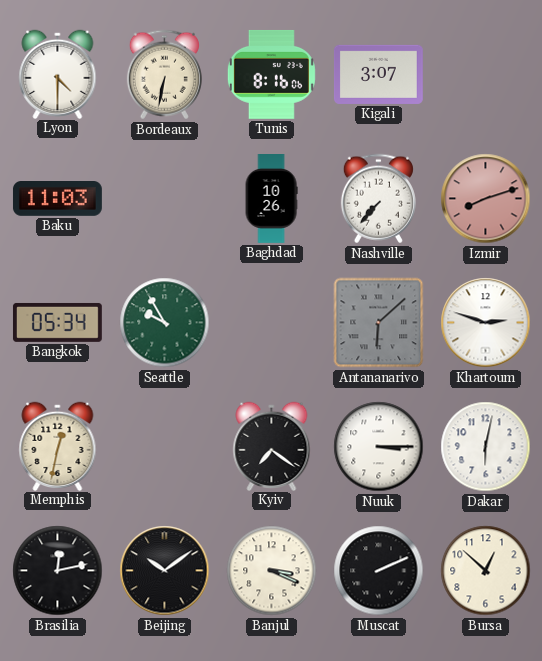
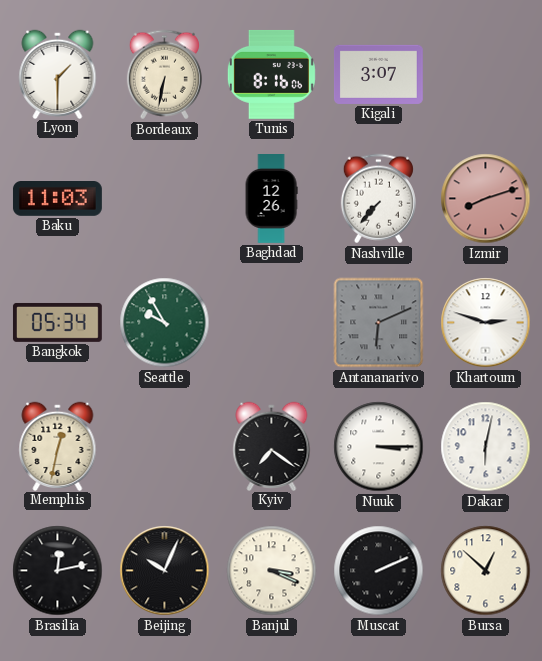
Lyon: 4:30 -> 1:30 (58, 74)
Baghdad: 10:26 -> 12:26 (271, 199)
Antananarivo: 6:08 -> 6:11 (379, 323)
Beijing: 10:09 -> 10:04 (165, 571)
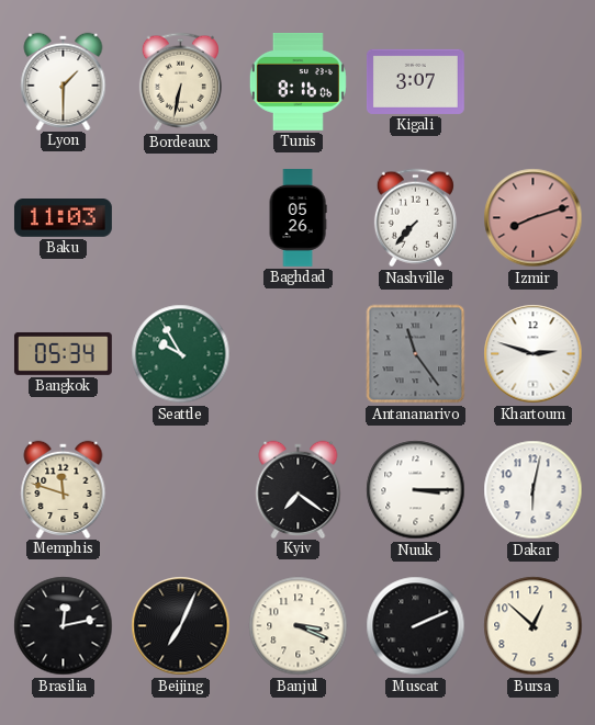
Baghdad: 12:26 -> 05:26 (297, 218)
Antananarivo: 6:11 -> 11:24 (416, 354)
Memphis: 12:32 -> 11:48 (64, 489)
Beijing: 10:04 -> 7:04 (181, 626)
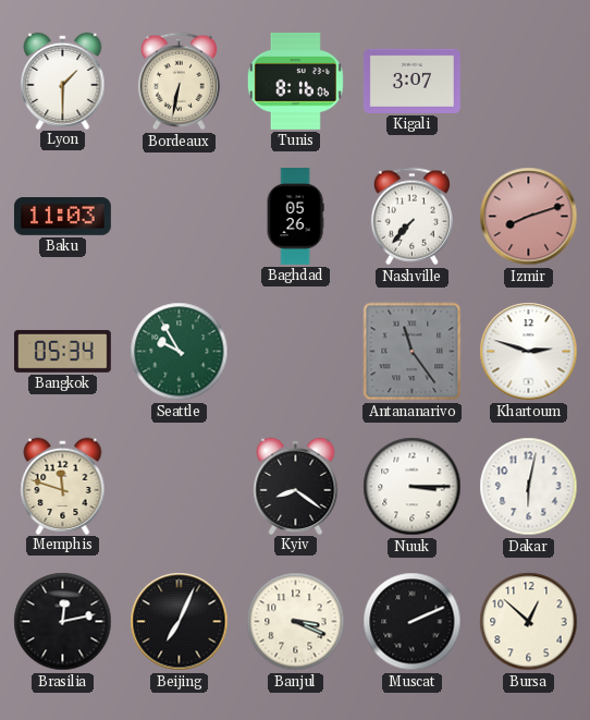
Kyiv: 7:21 -> 8:21 (296, 486)
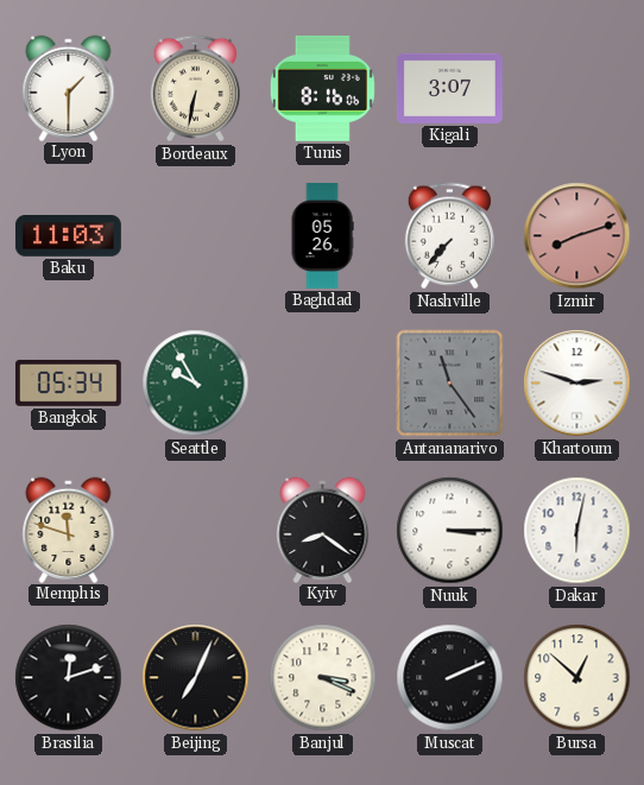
Brasilia: 12:13 -> 12:12 (69, 678)
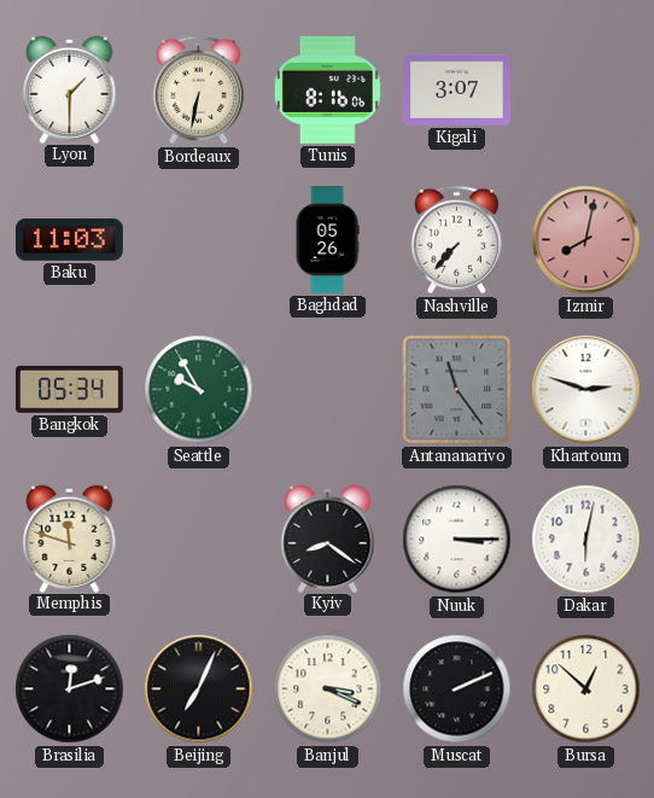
Izmir: 8:12 -> 8:02 (586, 240)
